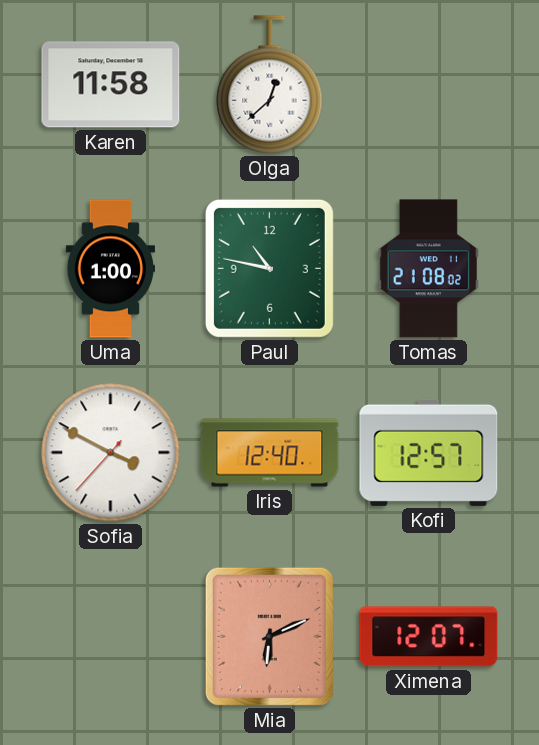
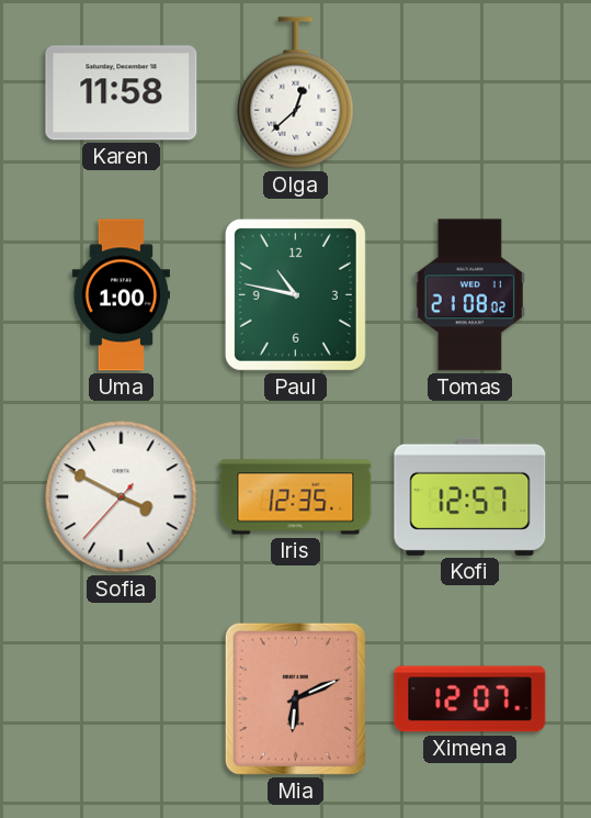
Iris: 12:40 -> 12:35 (296, 497)
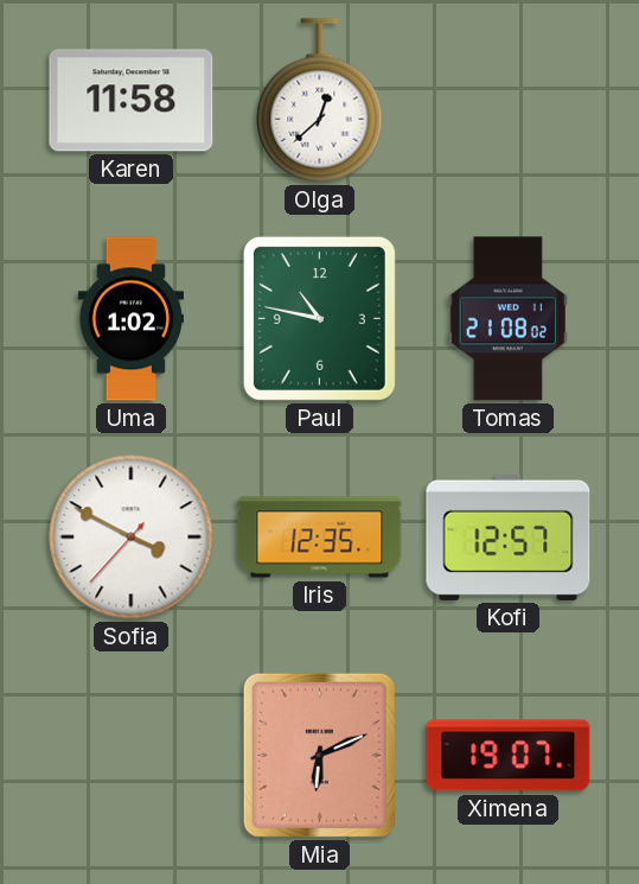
Uma: 1:00 -> 1:02 (130, 319)
Ximena: 12:07 -> 19:07 (509, 756)
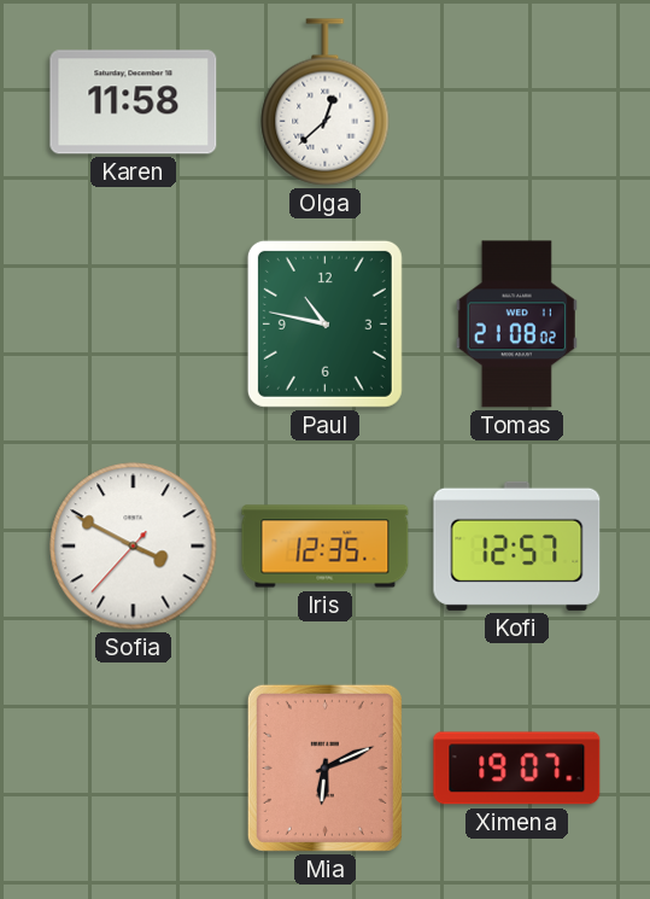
Uma: 1:02 -> none (130, 319)
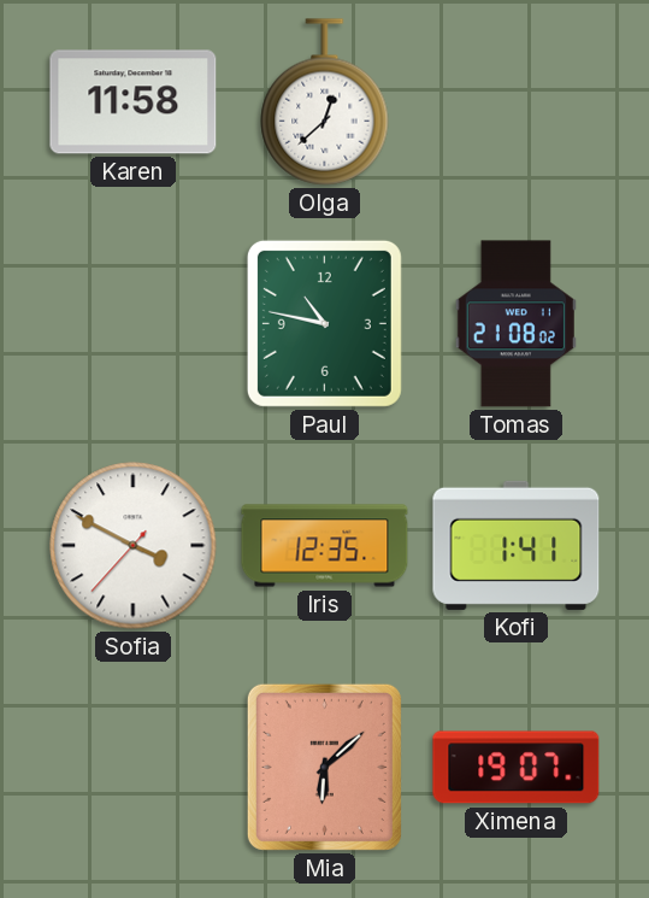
Kofi: 12:57 -> 1:41 (517, 545)
Mia: 6:11 -> 6:08 (324, 767)
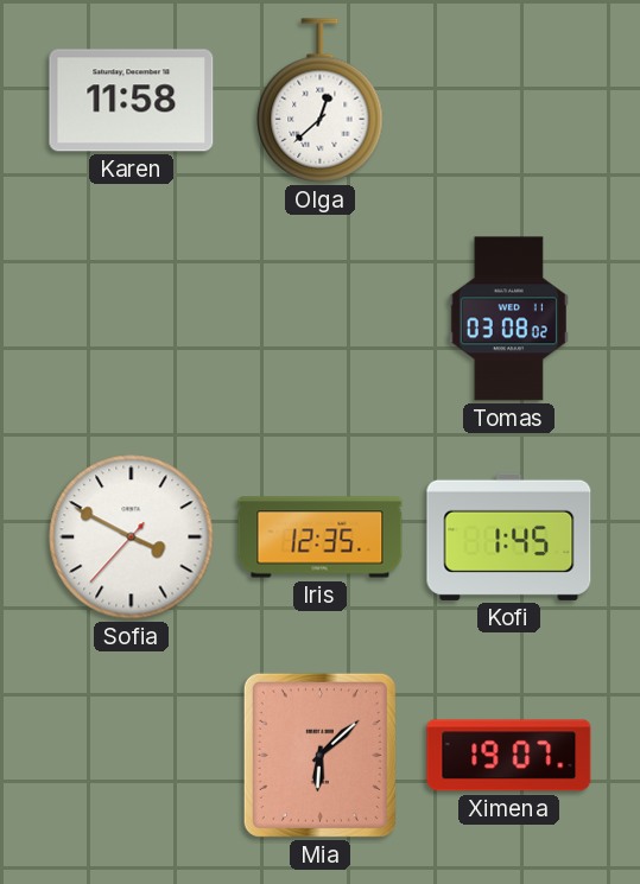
Paul: 10:47 -> none (324, 323)
Tomas: 21:08 -> 03:08 (508, 319)
Kofi: 1:41 -> 1:45 (509, 536)
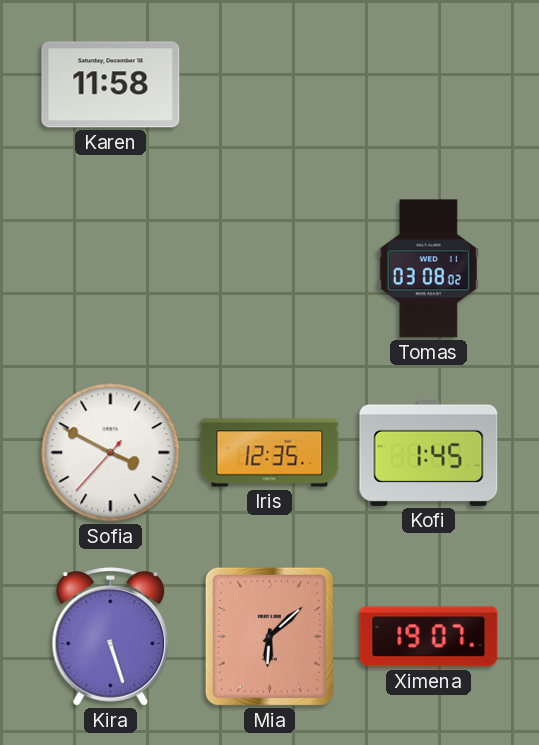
Olga: 12:38 -> none (321, 101)
Kira: none -> 5:27 (111, 637)
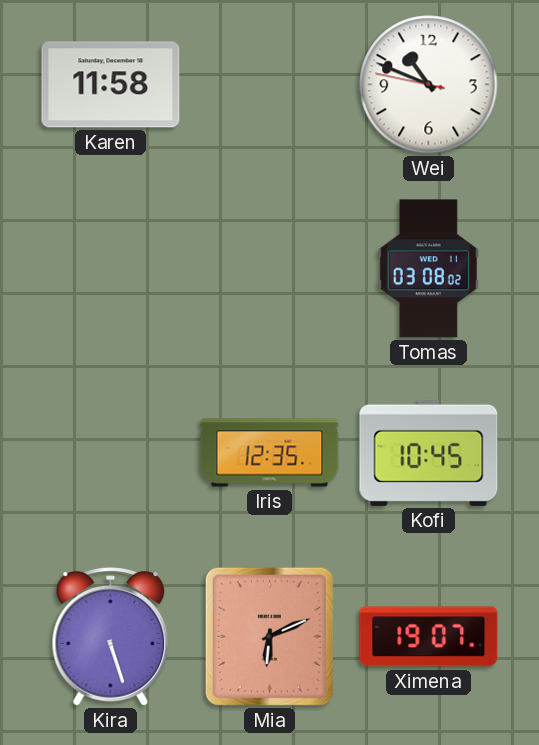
Wei: none -> 10:48 (429, 85)
Sofia: 3:49 -> none (111, 453)
Kofi: 1:45 -> 10:45 (429, 452)
Mia: 6:08 -> 6:11 (269, 636)
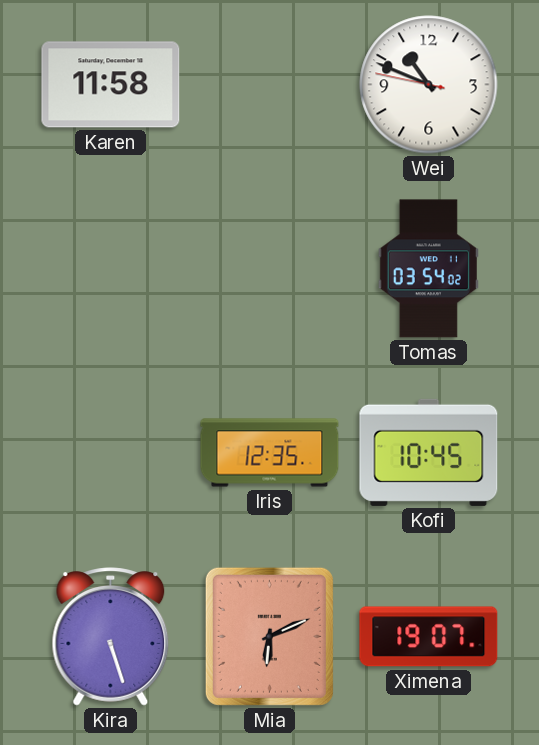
Tomas: 03:08 -> 03:54 (428, 269)
